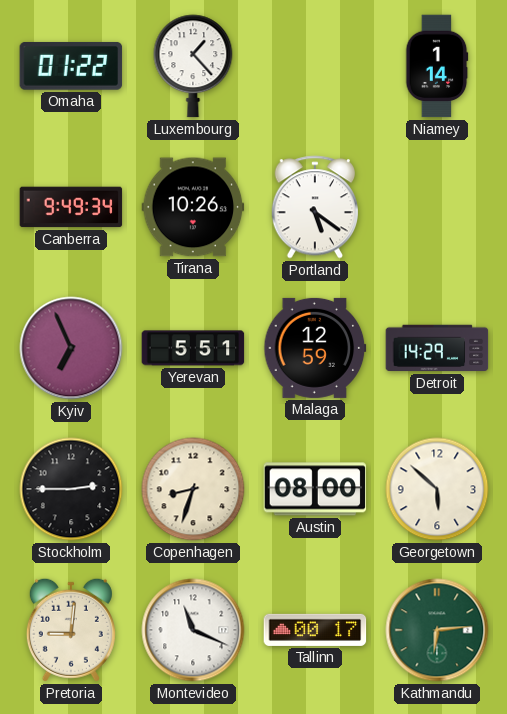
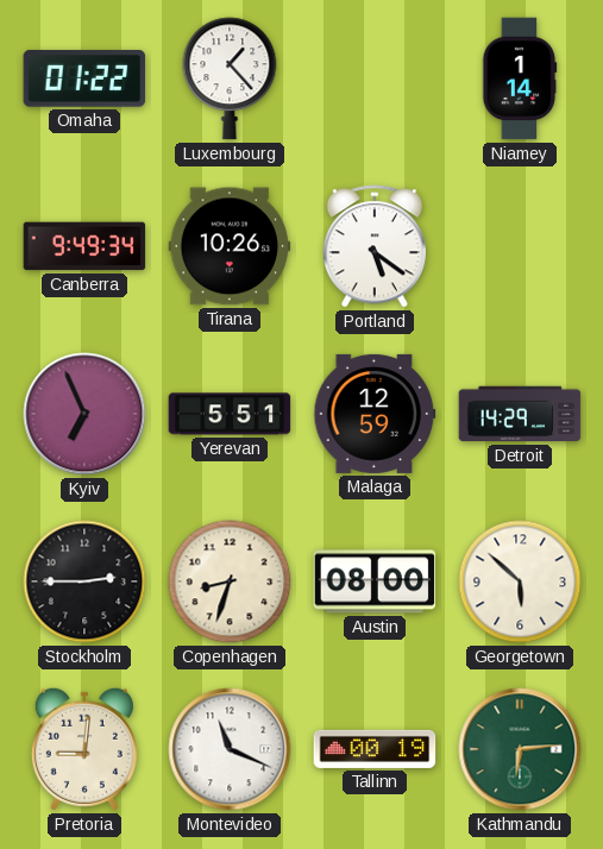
Tallinn: 00:17 -> 00:19 (375, 749)
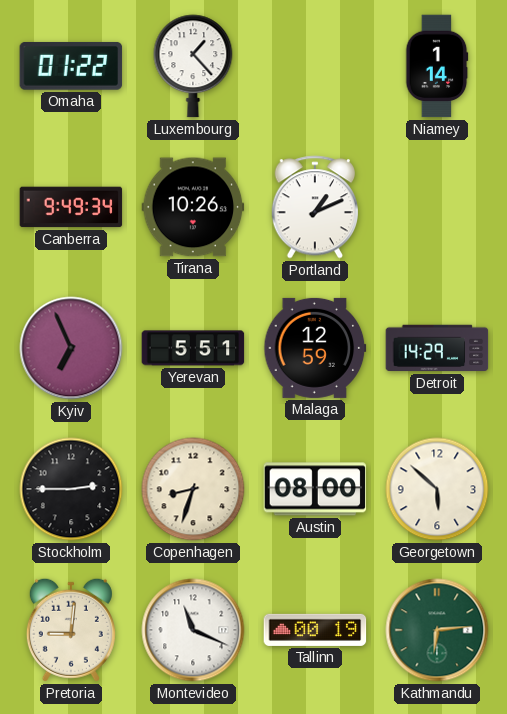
Portland: 5:21 -> 1:11 (314, 207)
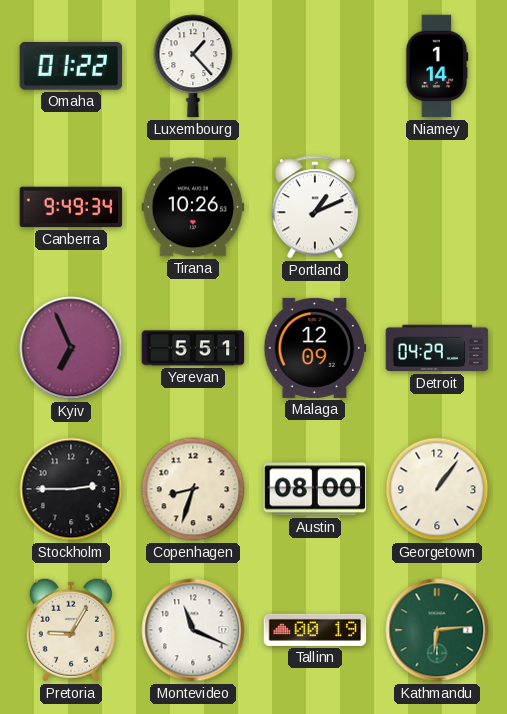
Malaga: 12:59 -> 12:09 (315, 348)
Detroit: 14:29 -> 04:29 (437, 348)
Georgetown: 5:52 -> 1:06 (437, 489)
Pretoria: 9:01 -> 9:05 (71, 630)
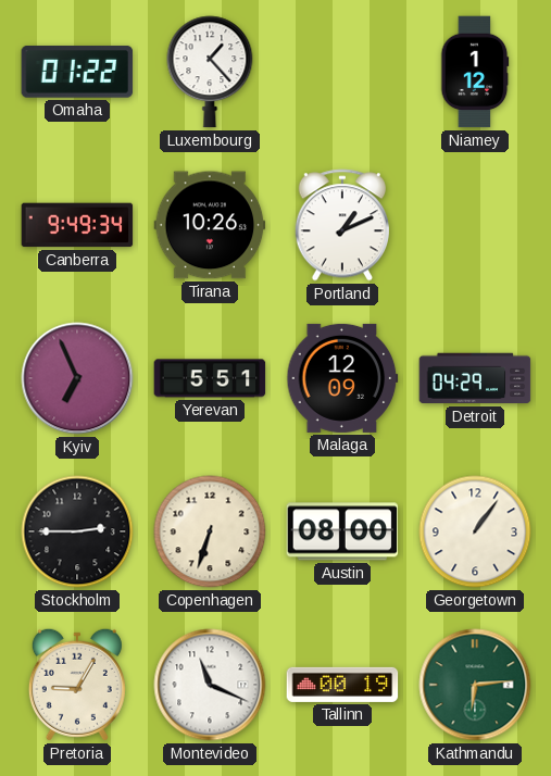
Niamey: 1:14 -> 1:12 (475, 72)
Copenhagen: 8:33 -> 6:33 (210, 531)
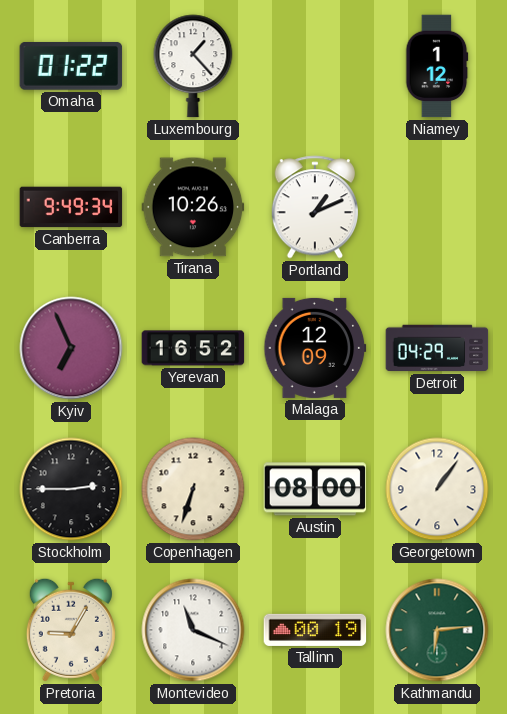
Yerevan: 5:51 -> 16:52 (193, 348)
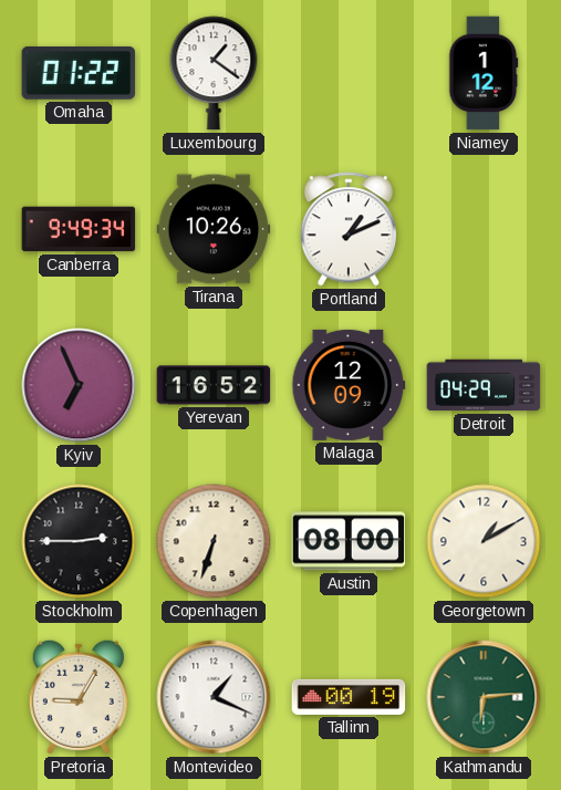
Luxembourg: 1:23 -> 1:21 (214, 73)
Georgetown: 1:06 -> 1:10 (484, 541)
Montevideo: 11:19 -> 1:19 (214, 697)
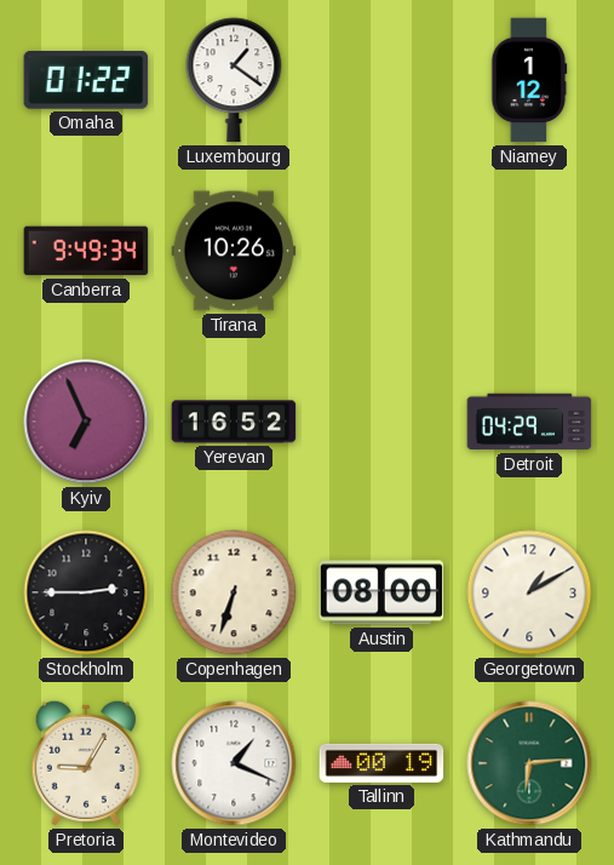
Portland: 1:11 -> none (347, 229)
Malaga: 12:09 -> none (349, 385)
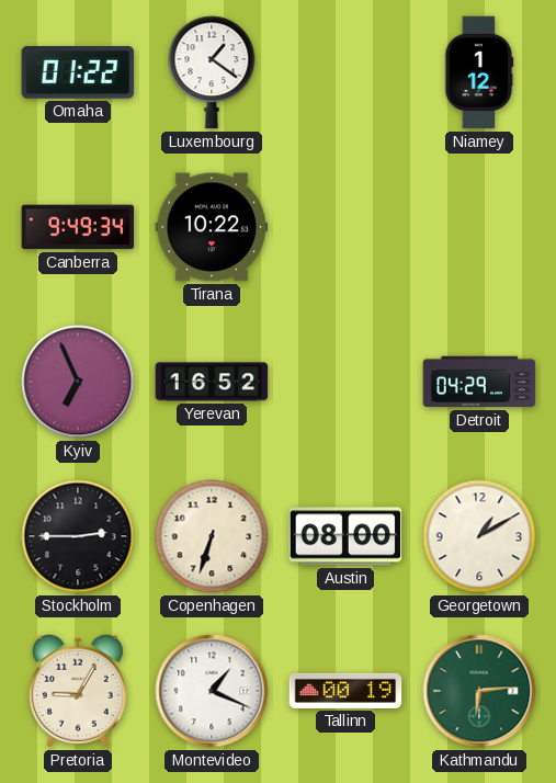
Tirana: 10:26 -> 10:22 (212, 227)
